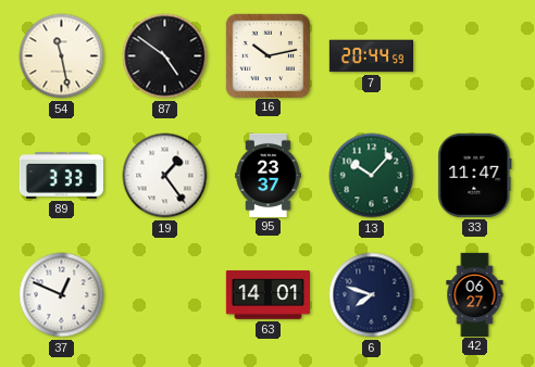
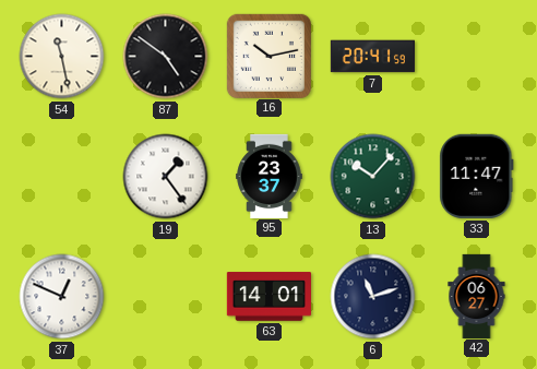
7: 20:44 -> 20:41 (372, 57)
89: 3:33 -> none (61, 176)
6: 7:48 -> 11:12 (373, 297)
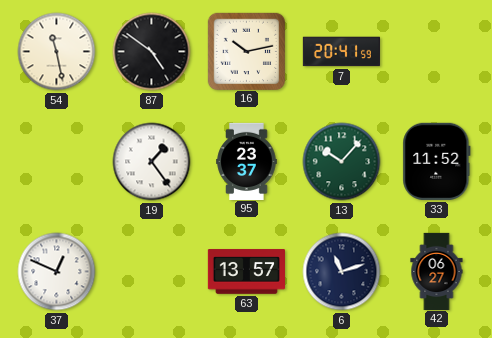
33: 11:47 -> 11:52 (437, 161)
63: 14:01 -> 13:57 (246, 272)
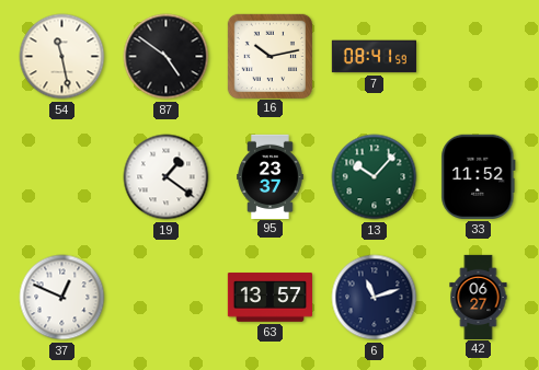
7: 20:41 -> 08:41 (374, 57)
19: 1:24 -> 1:21 (167, 177)
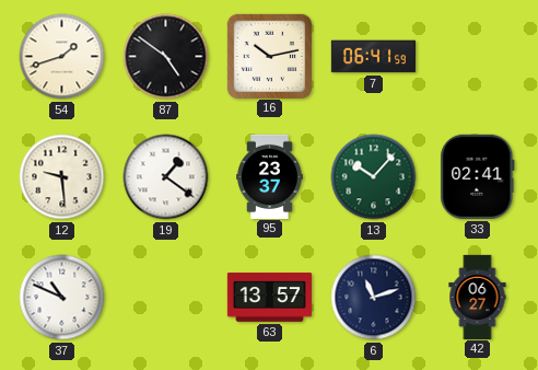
54: 11:28 -> 1:42 (62, 57)
7: 08:41 -> 06:41 (373, 57)
12: none -> 9:29 (62, 177)
33: 11:52 -> 02:41 (478, 176)
37: 12:49 -> 10:49 (62, 298)
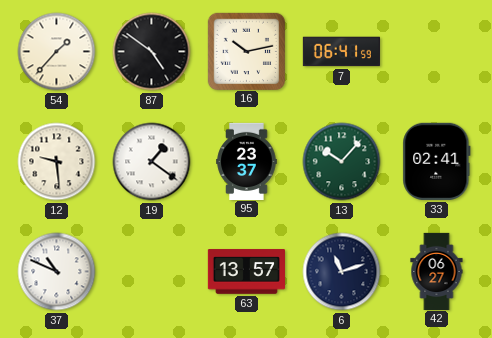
54: 1:42 -> 1:37 (57, 52)
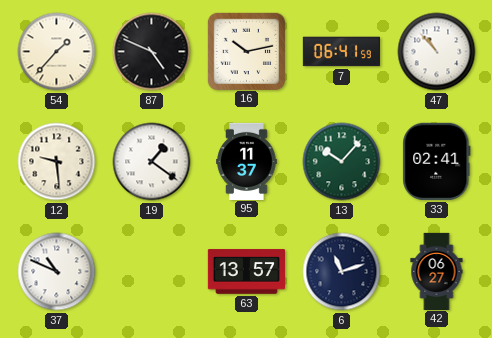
87: 4:51 -> 4:49 (152, 52)
47: none -> 10:53 (437, 52)
95: 23:37 -> 11:37 (247, 161)
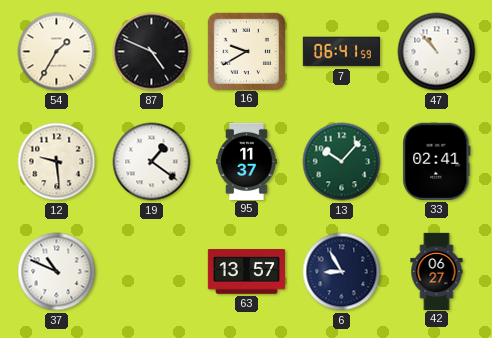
54: 1:37 -> 1:35 (57, 52)
16: 10:13 -> 9:40 (246, 51)
6: 11:12 -> 8:55 (342, 272)
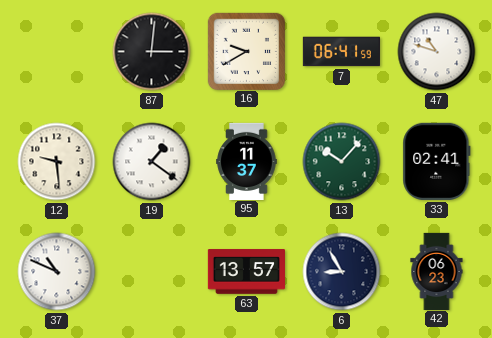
54: 1:35 -> none (57, 52)
87: 4:49 -> 3:01 (152, 52)
47: 10:53 -> 10:48 (437, 52)
42: 06:27 -> 06:23 (437, 271)
